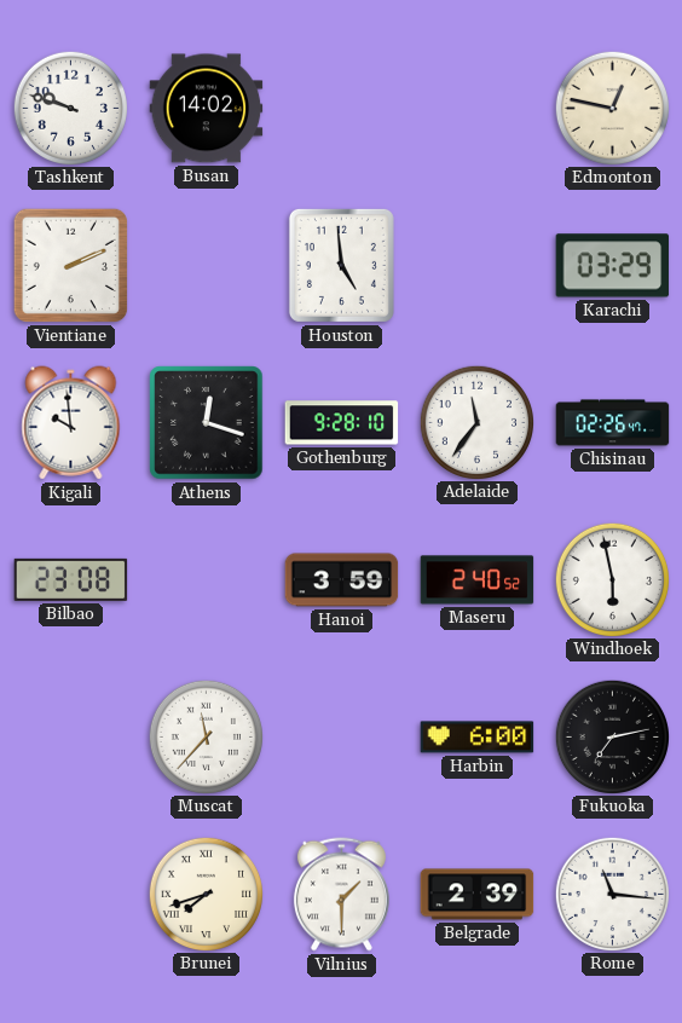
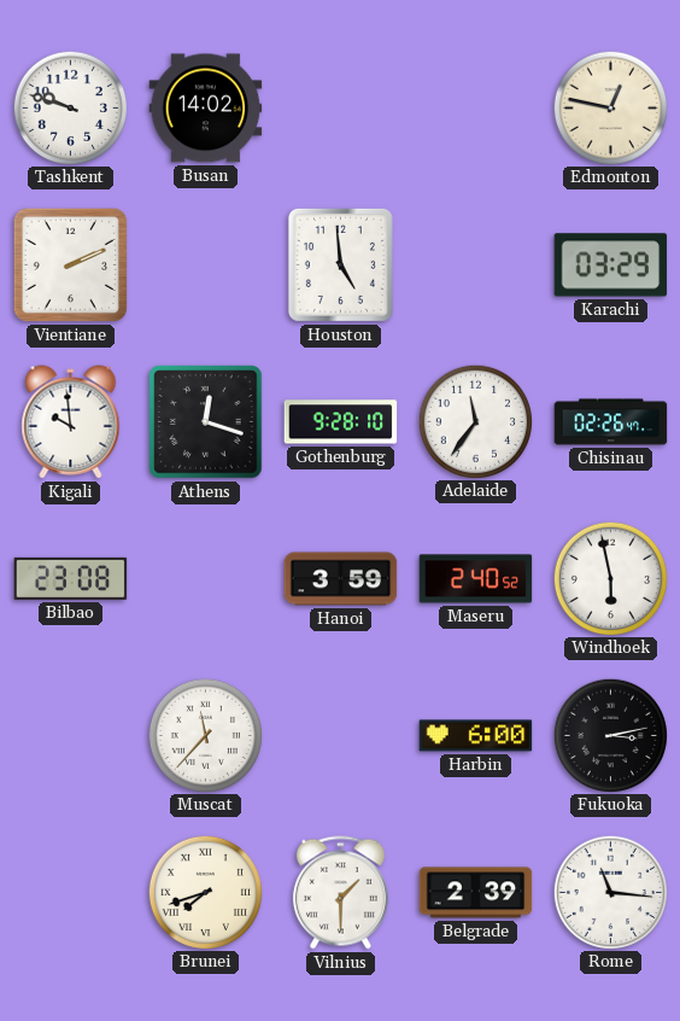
Fukuoka: 7:13 -> 3:13 (610, 735)
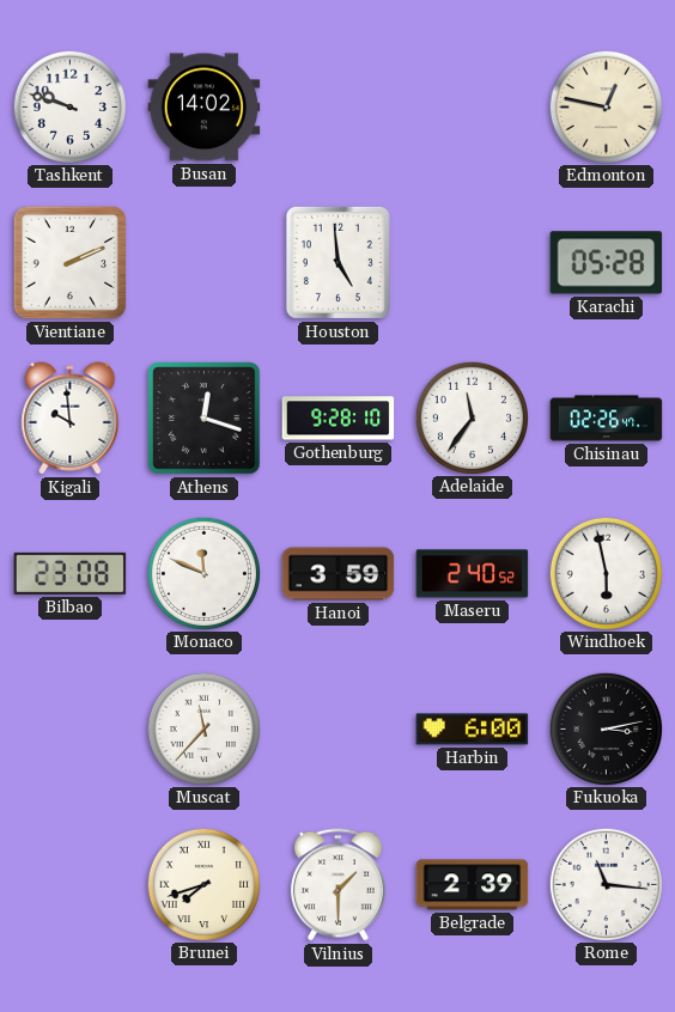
Karachi: 03:29 -> 05:28 (607, 263)
Monaco: none -> 11:49 (203, 573)
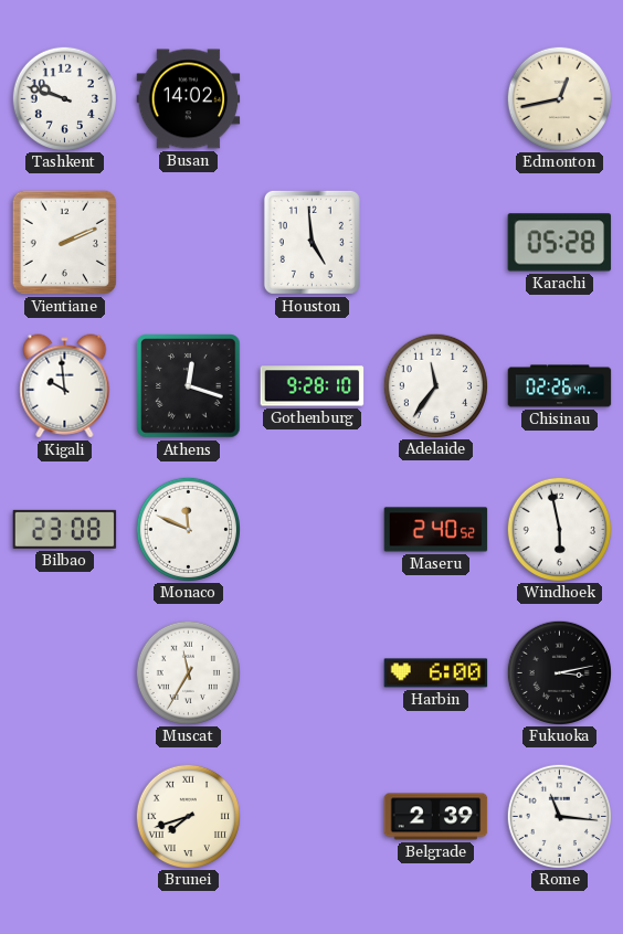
Edmonton: 12:47 -> 12:43 (559, 98)
Hanoi: 3:59 -> none (339, 574)
Muscat: 11:37 -> 11:35 (188, 672)
Vilnius: 1:30 -> none (337, 885)
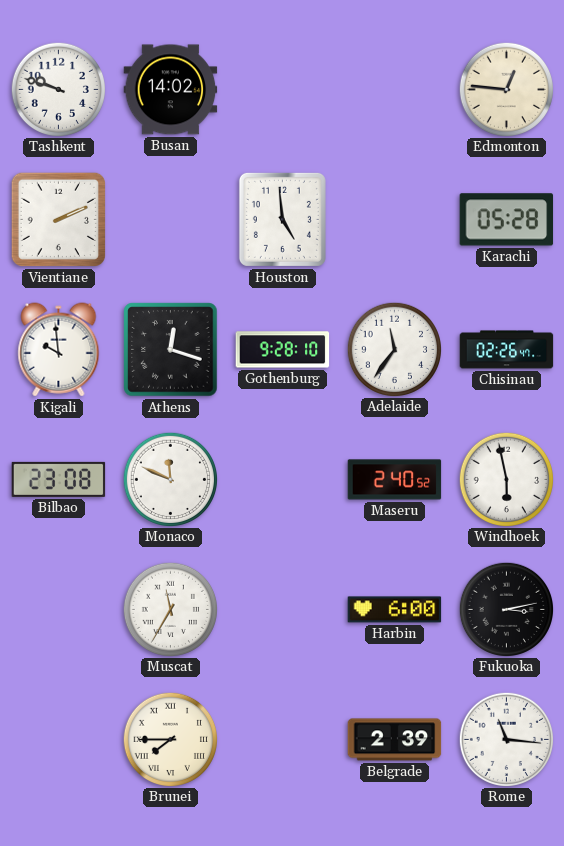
Edmonton: 12:43 -> 12:46 (506, 89)
Brunei: 7:42 -> 7:45 (170, 739)
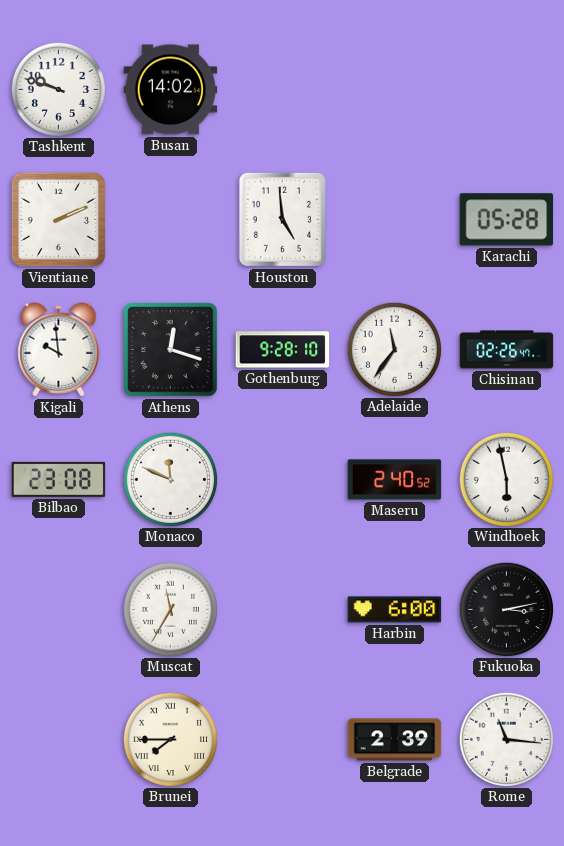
Edmonton: 12:46 -> none (506, 89)
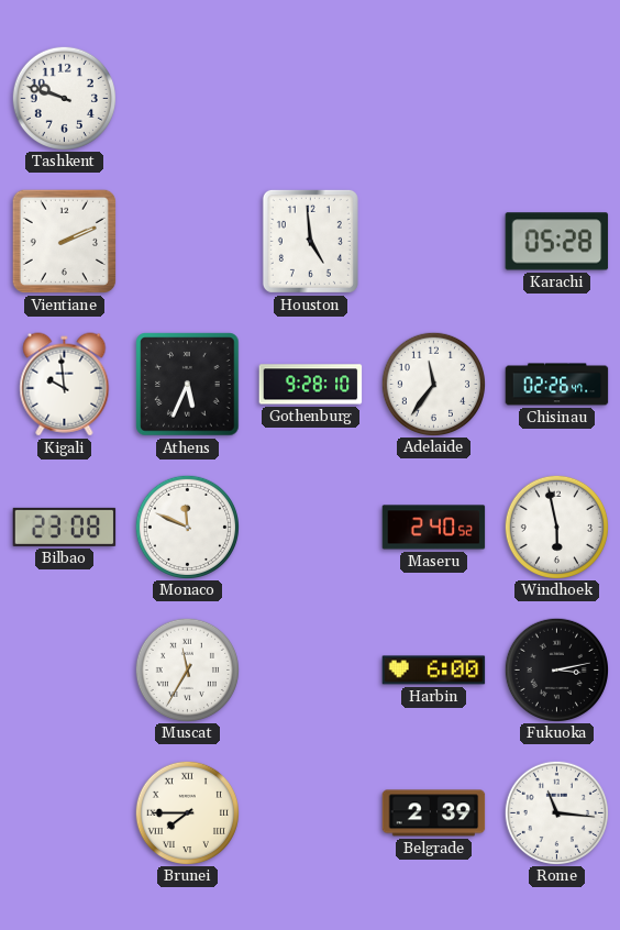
Busan: 14:02 -> none (171, 90)
Athens: 12:18 -> 5:34 (188, 385)
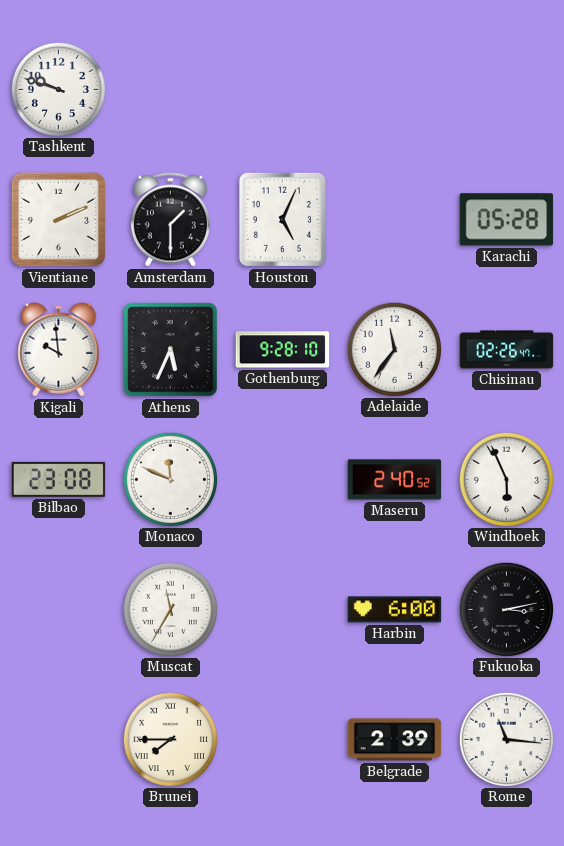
Amsterdam: none -> 1:30 (170, 220)
Houston: 4:59 -> 5:04 (282, 219)
Windhoek: 5:58 -> 5:56 (506, 479)
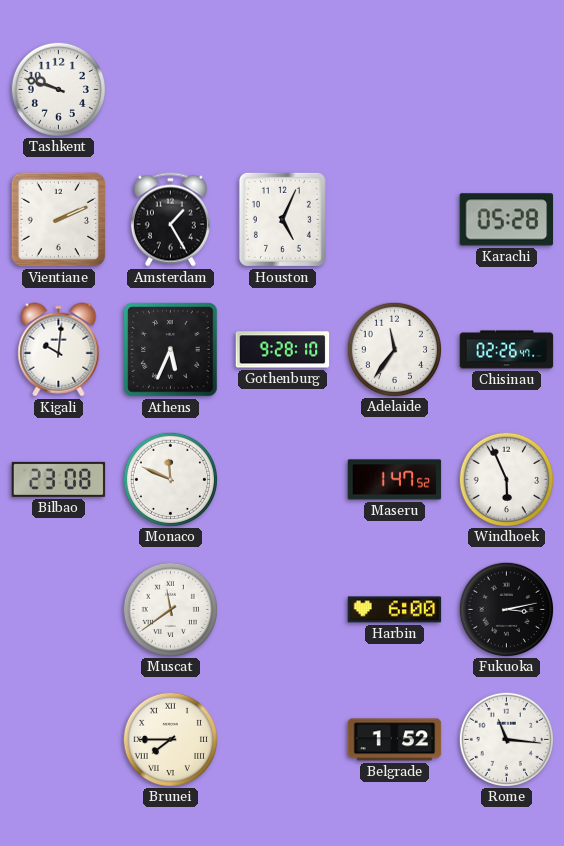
Amsterdam: 1:30 -> 1:25 (170, 220)
Kigali: 9:59 -> 10:01 (59, 350)
Maseru: 2:40 -> 1:47 (395, 480)
Muscat: 11:35 -> 11:39 (170, 609)
Belgrade: 2:39 -> 1:52 (395, 740)
